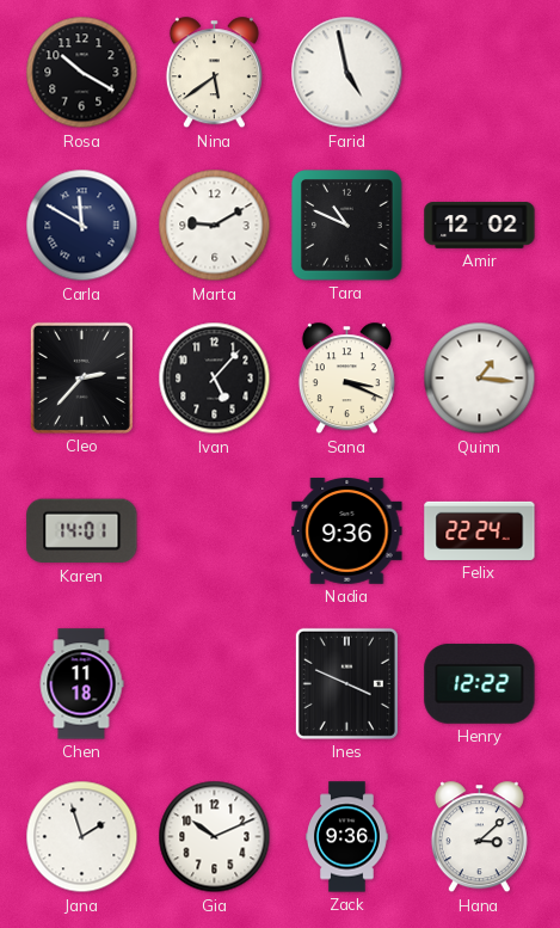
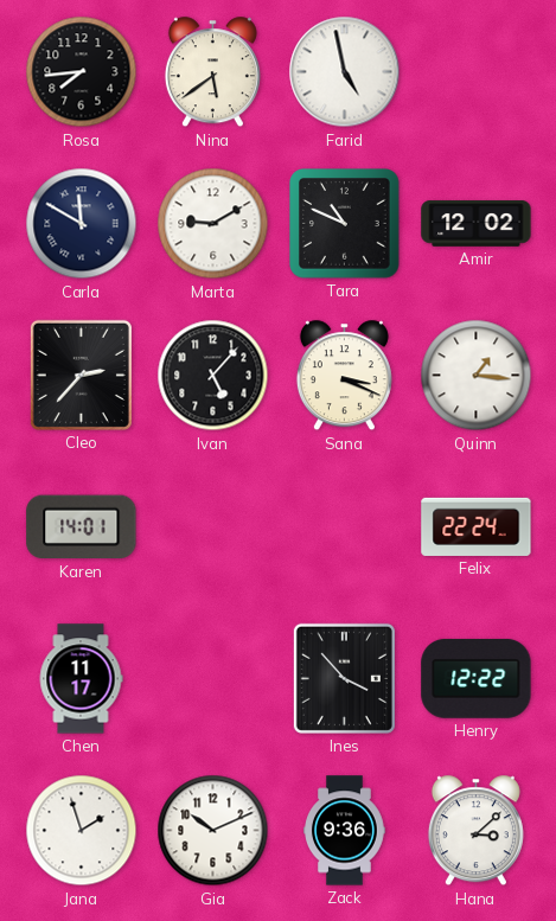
Rosa: 10:20 -> 7:44 (82, 72)
Nadia: 9:36 -> none (347, 531)
Chen: 11:18 -> 11:17 (81, 679)
Ines: 3:49 -> 3:53 (344, 678)
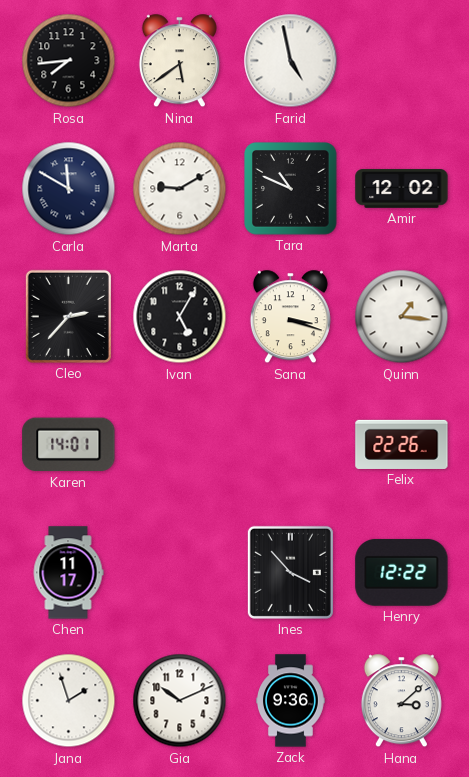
Ivan: 5:07 -> 5:05 (180, 317)
Sana: 3:19 -> 3:18 (290, 317)
Felix: 22:24 -> 22:26 (402, 444)
